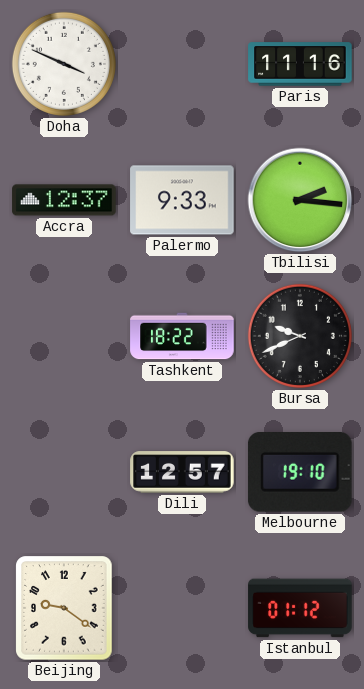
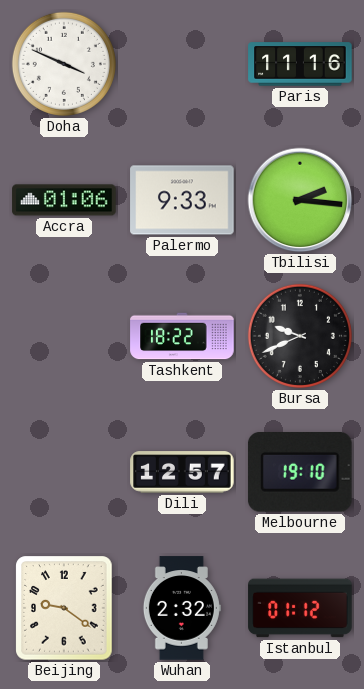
Accra: 12:37 -> 01:06 (64, 200)
Wuhan: none -> 2:32 (182, 608)
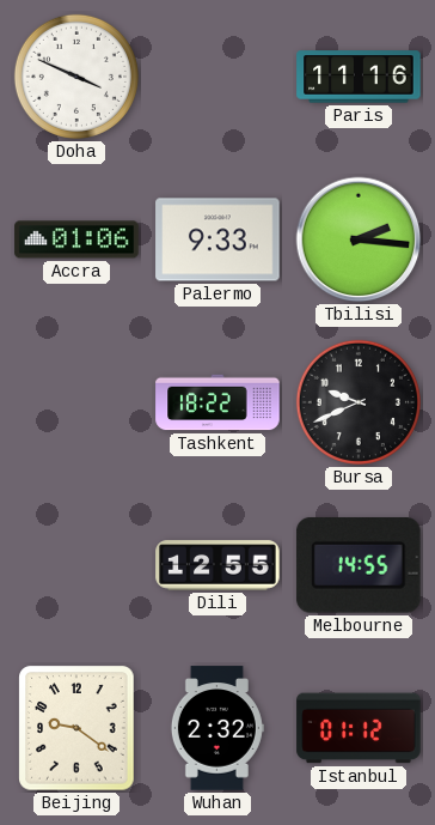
Dili: 12:57 -> 12:55 (217, 565)
Melbourne: 19:10 -> 14:55 (359, 566)
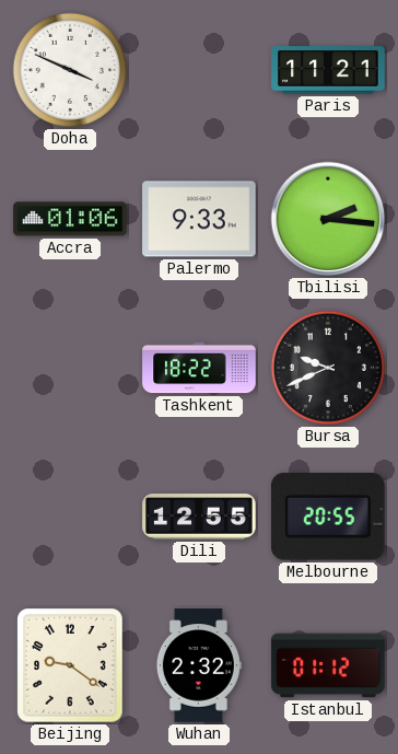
Paris: 11:16 -> 11:21 (328, 70)
Melbourne: 14:55 -> 20:55 (328, 518)
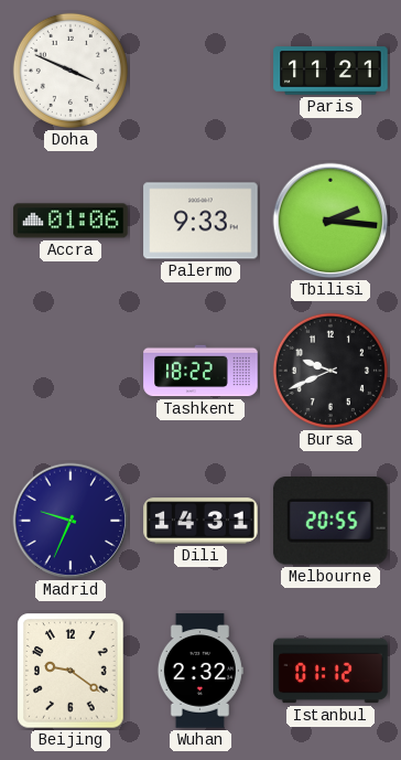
Madrid: none -> 9:34 (71, 521)
Dili: 12:55 -> 14:31 (201, 521)
